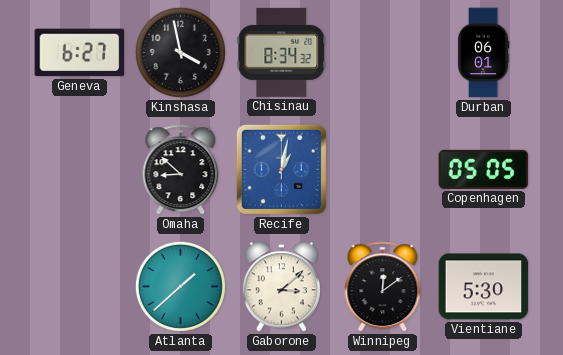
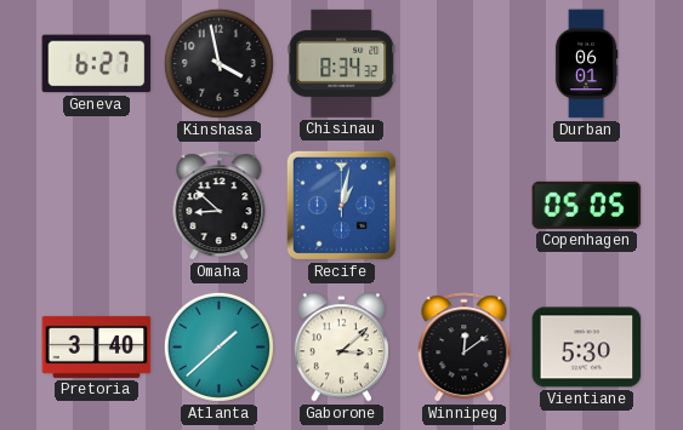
Pretoria: none -> 3:40 (97, 346)
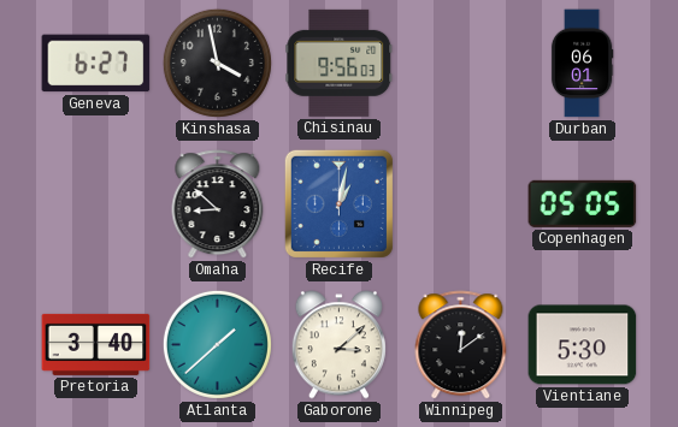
Chisinau: 8:34 -> 9:56 (340, 63)
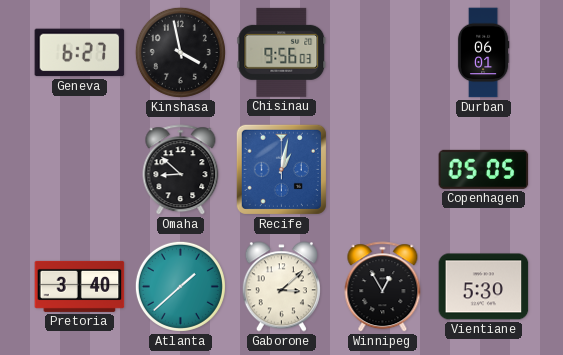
Winnipeg: 12:09 -> 12:55 (383, 287)
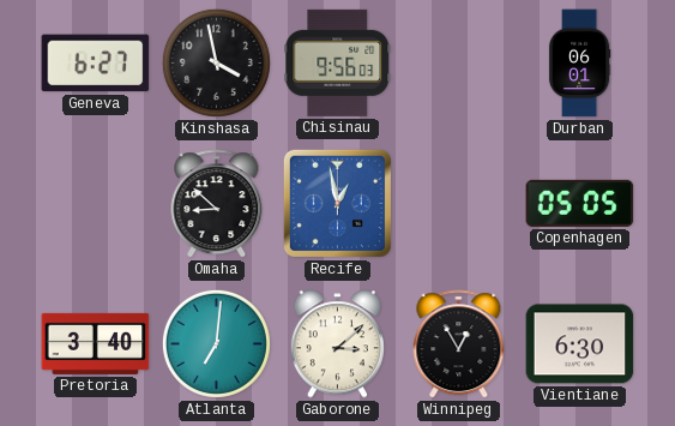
Recife: 1:02 -> 12:58 (337, 203)
Atlanta: 1:38 -> 7:01 (216, 343)
Vientiane: 5:30 -> 6:30 (580, 344)
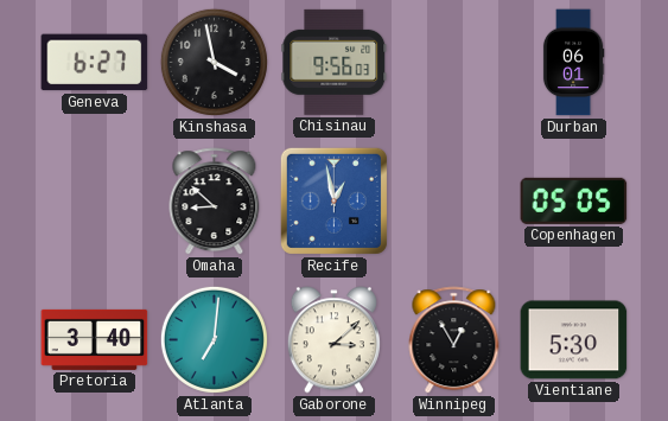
Vientiane: 6:30 -> 5:30 (574, 340)
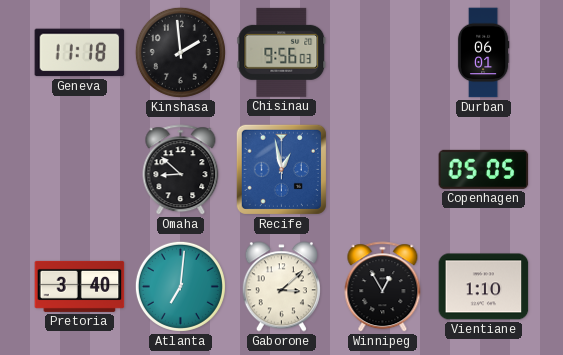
Geneva: 6:27 -> 11:18 (80, 53)
Kinshasa: 3:58 -> 1:59 (180, 52)
Vientiane: 5:30 -> 1:10 (484, 287)
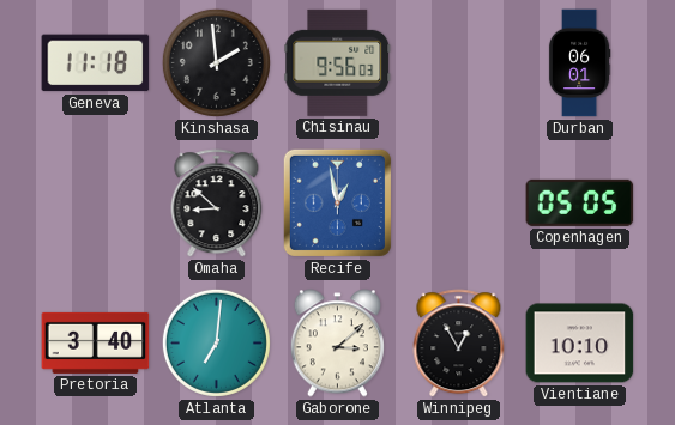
Vientiane: 1:10 -> 10:10 (580, 344)
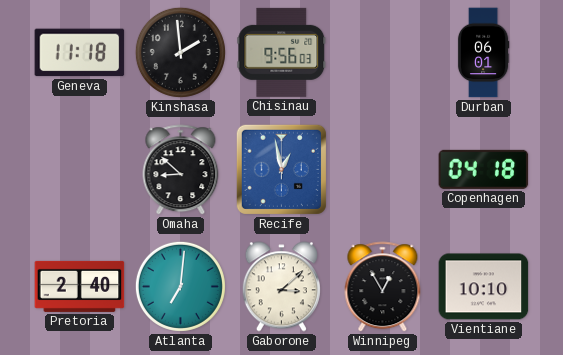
Copenhagen: 05:05 -> 04:18 (484, 169)
Pretoria: 3:40 -> 2:40 (80, 286)
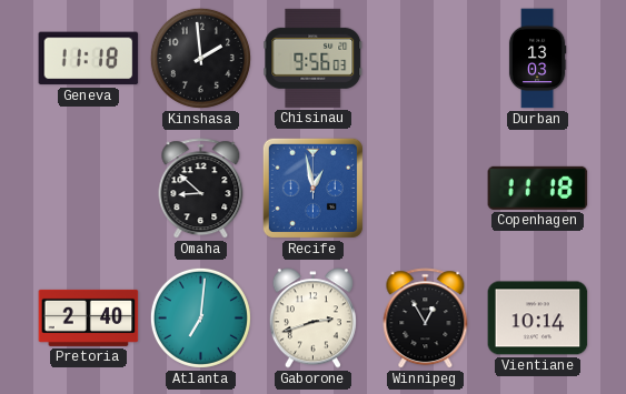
Durban: 06:01 -> 13:03 (537, 59)
Copenhagen: 04:18 -> 11:18 (538, 188)
Gaborone: 3:08 -> 2:42 (312, 319)
Vientiane: 10:10 -> 10:14 (538, 319)
